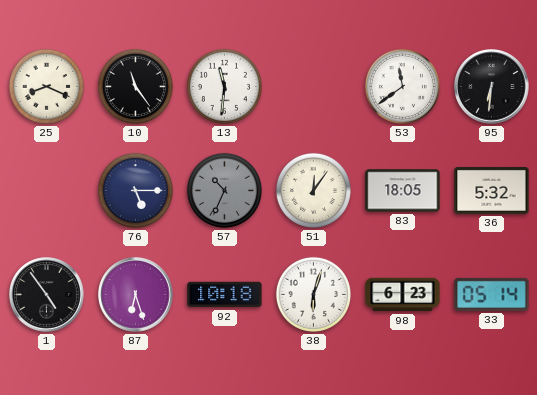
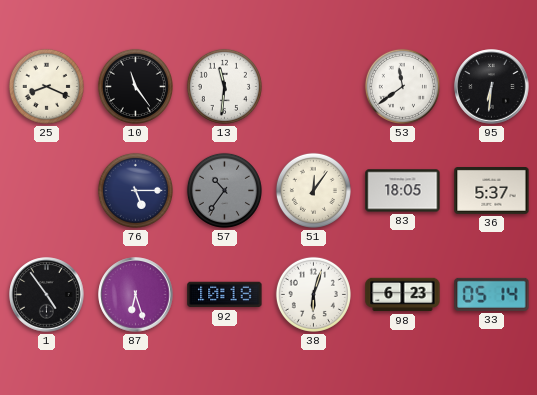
57: 10:34 -> 10:36 (224, 190)
36: 5:32 -> 5:37 (492, 191)
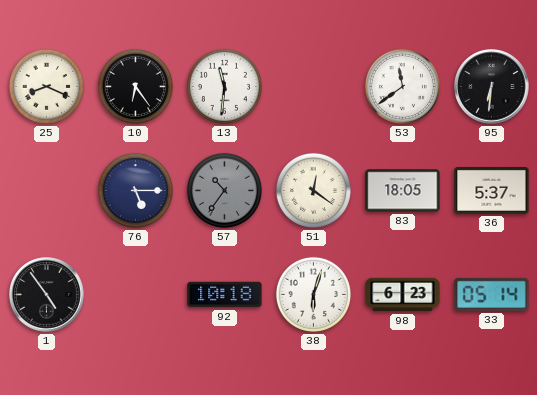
10: 11:24 -> 6:24 (135, 86)
51: 12:06 -> 12:21 (313, 190)
87: 6:27 -> none (136, 295)
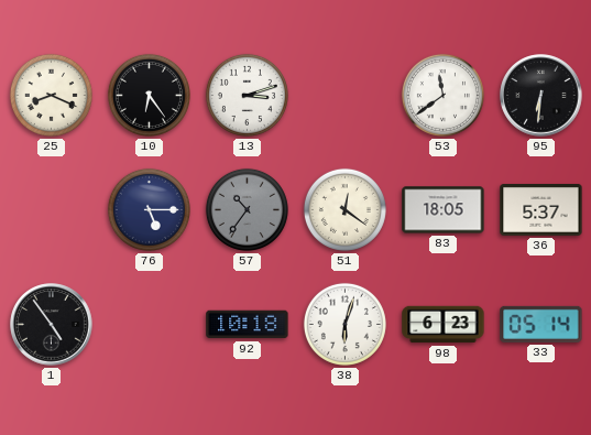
13: 11:31 -> 3:12 (247, 95)
